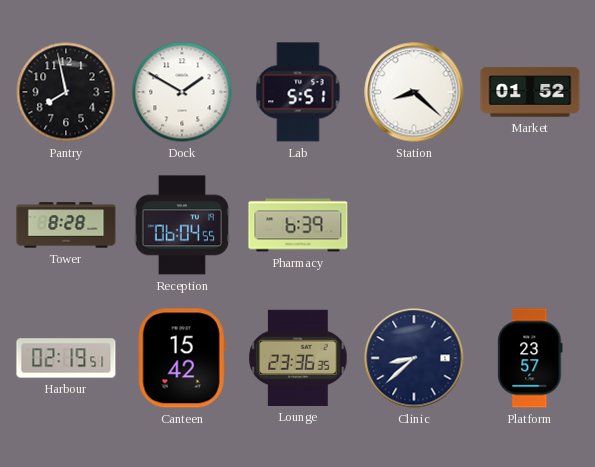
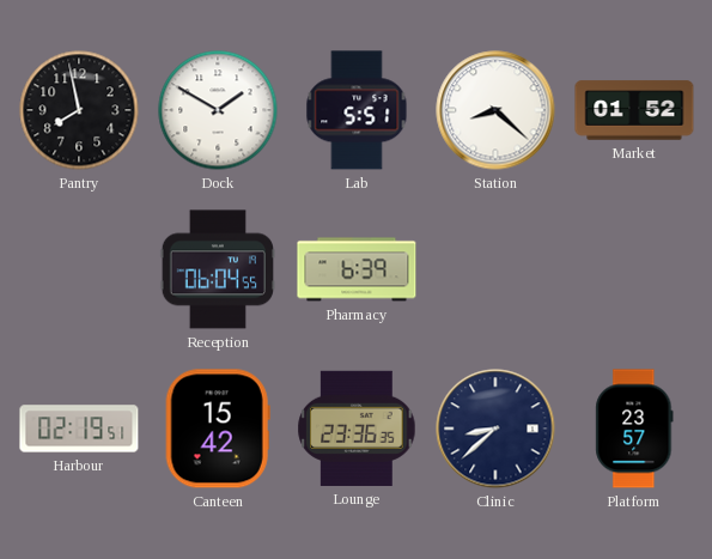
Tower: 8:28 -> none (66, 225)
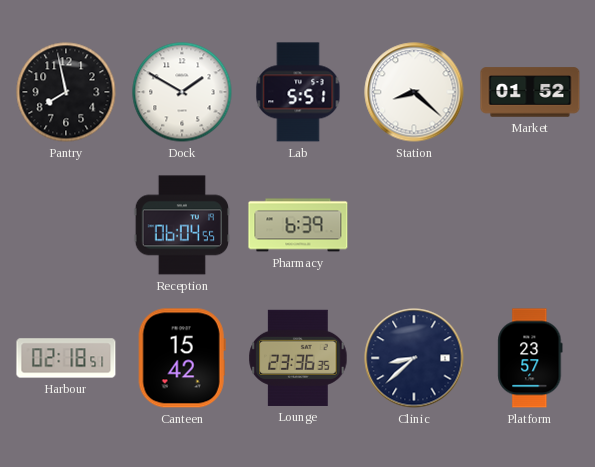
Harbour: 02:19 -> 02:18 (66, 358)
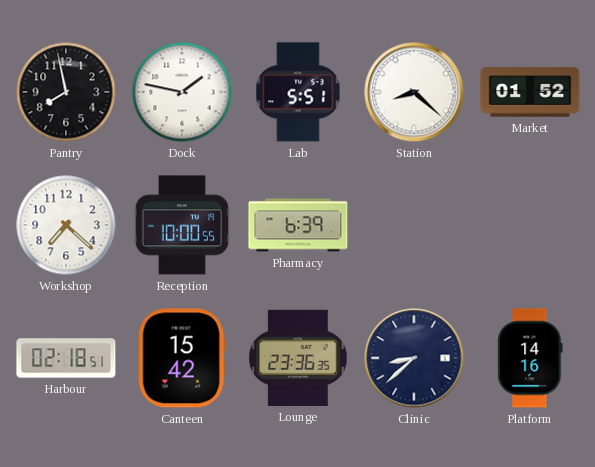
Dock: 1:50 -> 1:47 (182, 92)
Workshop: none -> 7:22 (66, 225)
Reception: 06:04 -> 10:00 (181, 225)
Platform: 23:57 -> 14:16 (530, 358)
